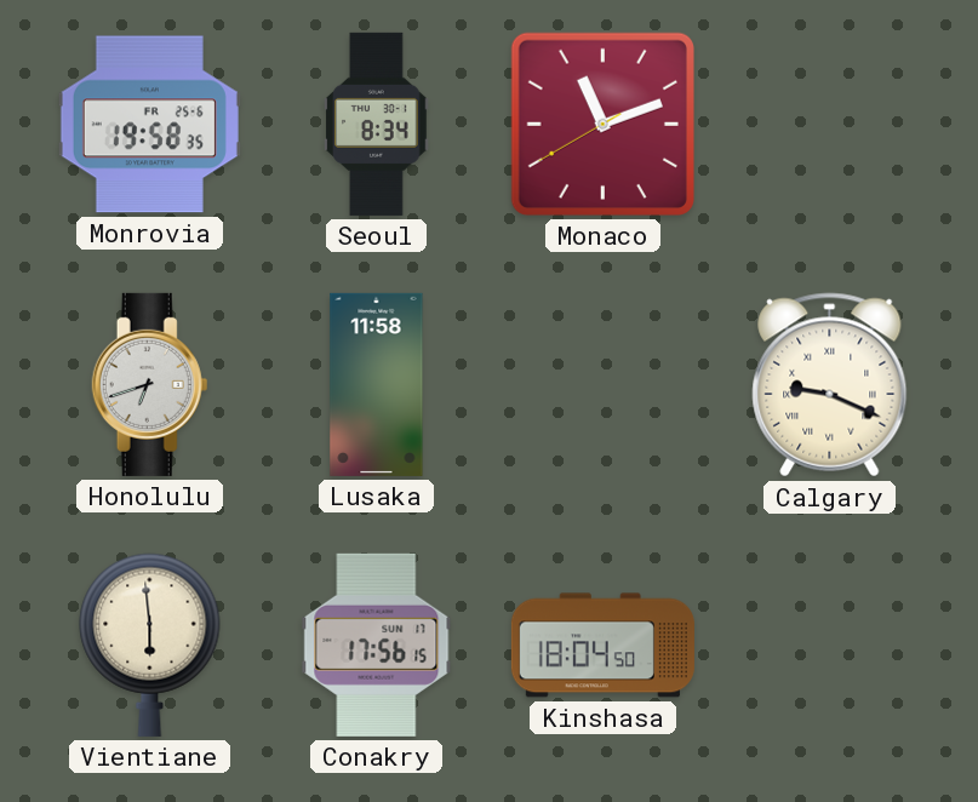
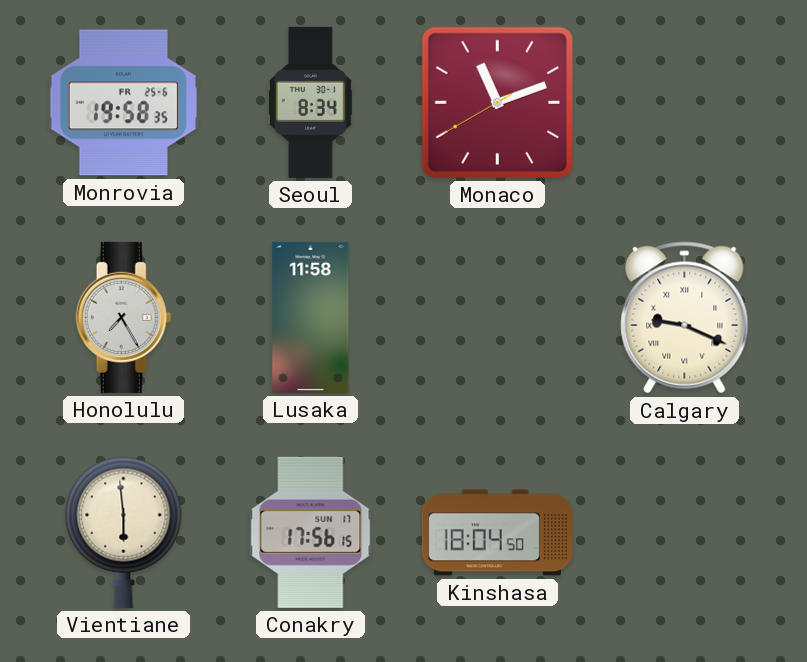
Honolulu: 6:42 -> 7:25 (124, 317)
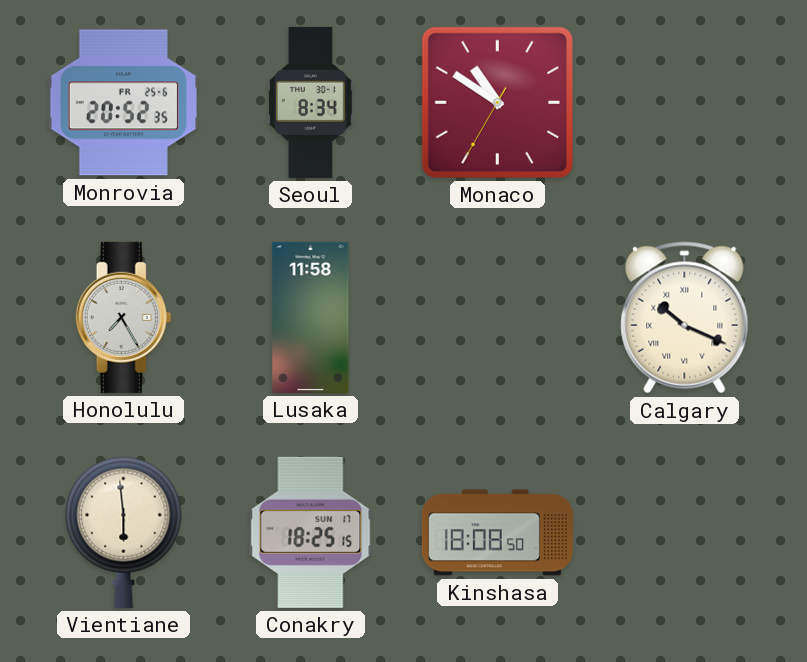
Monrovia: 19:58 -> 20:52 (123, 103)
Monaco: 11:11 -> 10:50 (497, 102)
Calgary: 9:19 -> 10:19 (685, 318)
Conakry: 17:56 -> 18:25 (311, 532)
Kinshasa: 18:04 -> 18:08 (497, 533)
